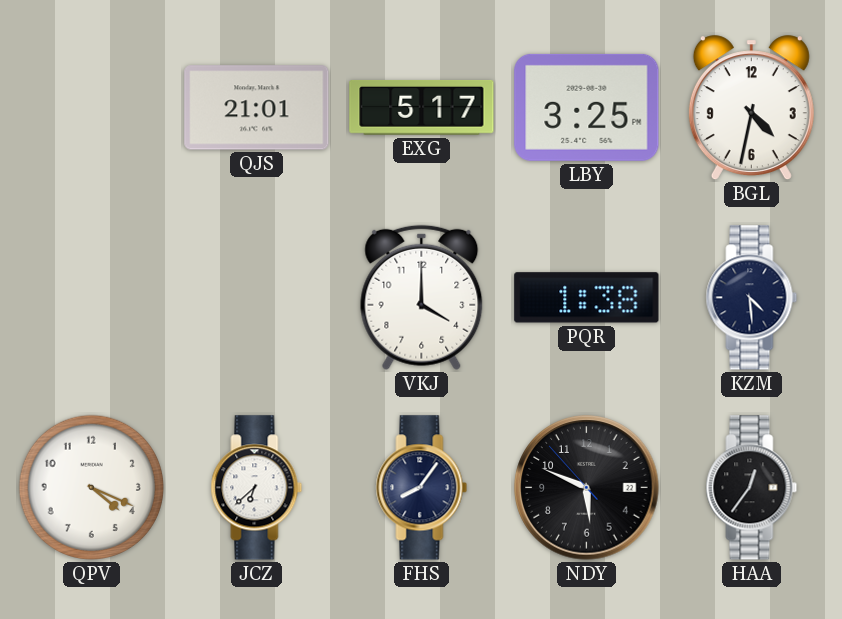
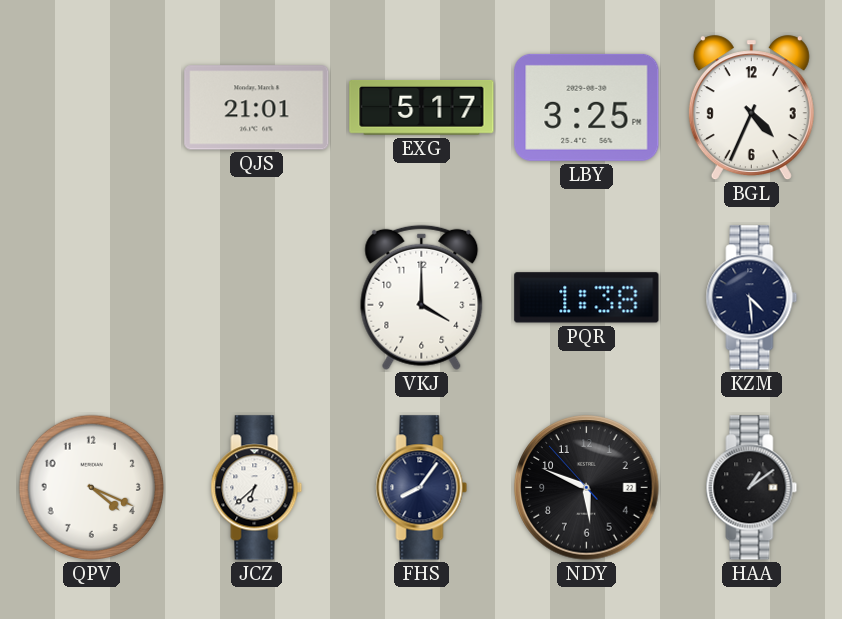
BGL: 4:32 -> 4:34 (751, 108)
HAA: 12:36 -> 1:09 (752, 488)
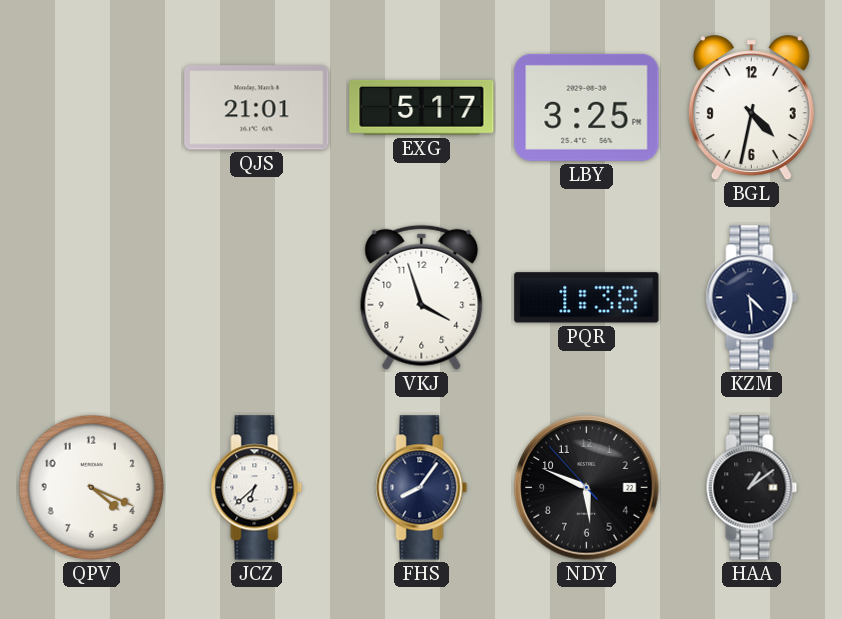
BGL: 4:34 -> 4:32 (751, 108)
VKJ: 4:00 -> 3:57 (422, 297)
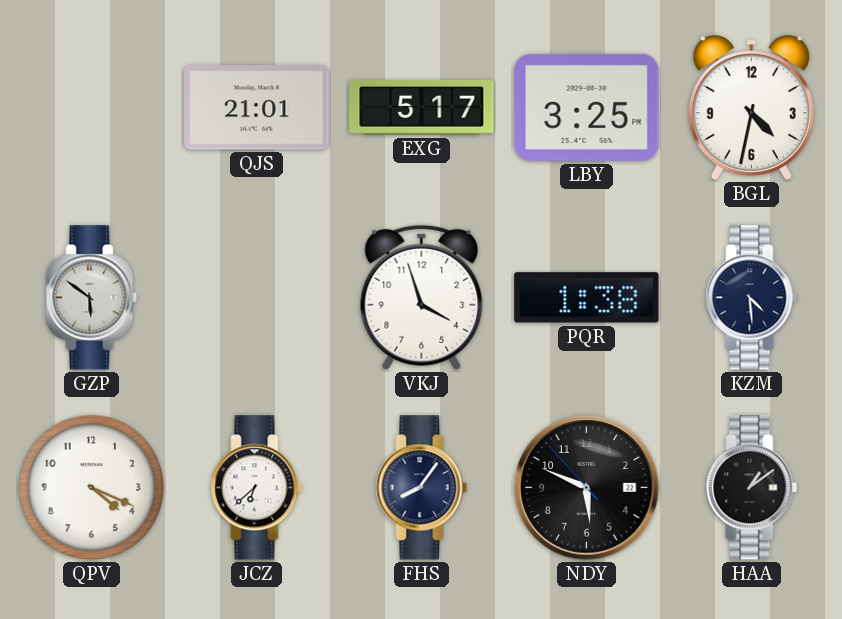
GZP: none -> 5:51 (92, 298)
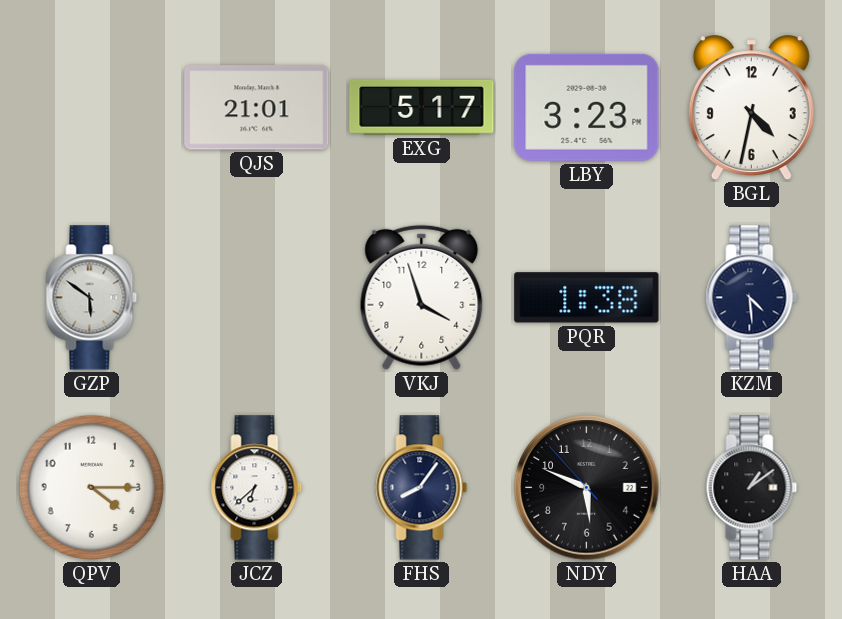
LBY: 3:25 -> 3:23 (587, 107)
QPV: 4:19 -> 4:15 (91, 487)
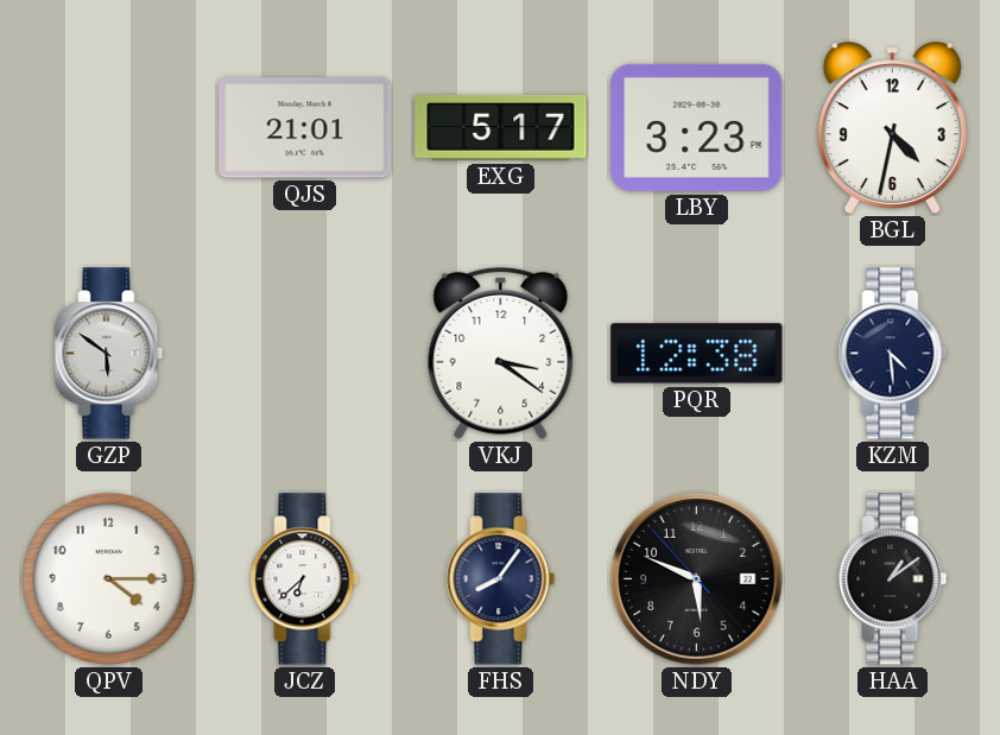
VKJ: 3:57 -> 3:21 (501, 353)
PQR: 1:38 -> 12:38 (697, 354)
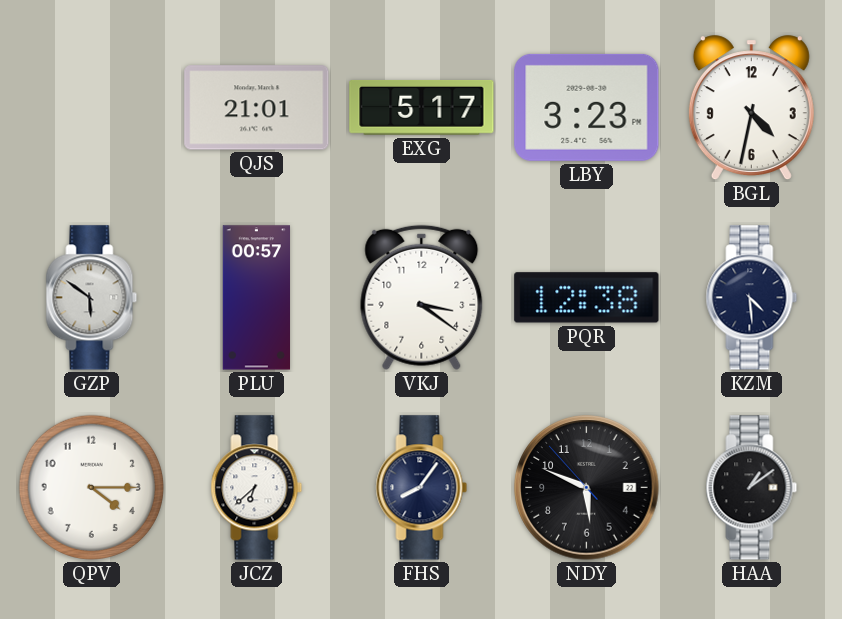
PLU: none -> 00:57 (256, 298)
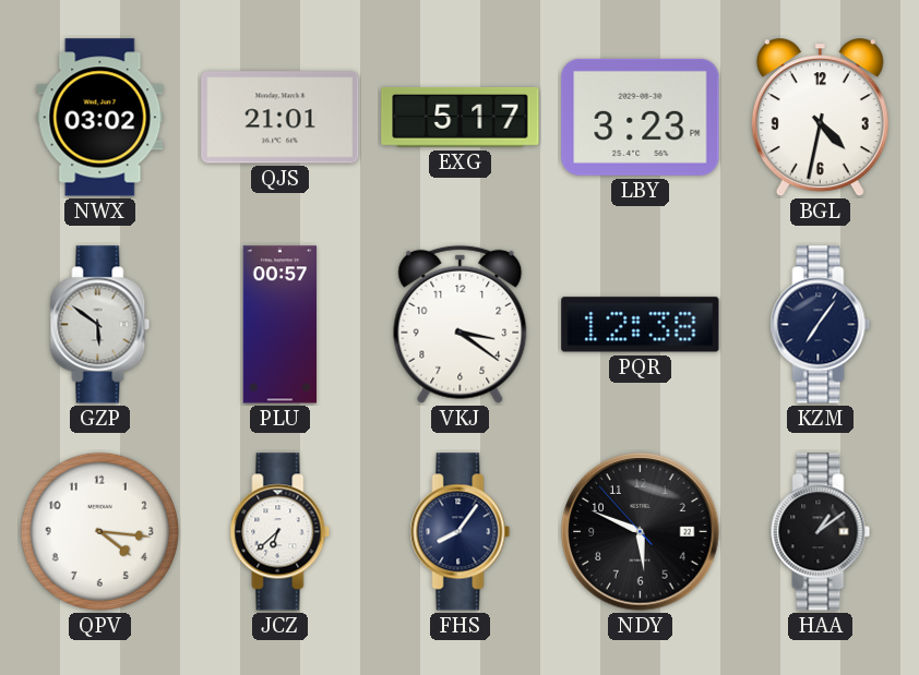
NWX: none -> 03:02 (100, 118)
KZM: 4:29 -> 7:06 (821, 325)
QPV: 4:15 -> 4:16 (99, 531)
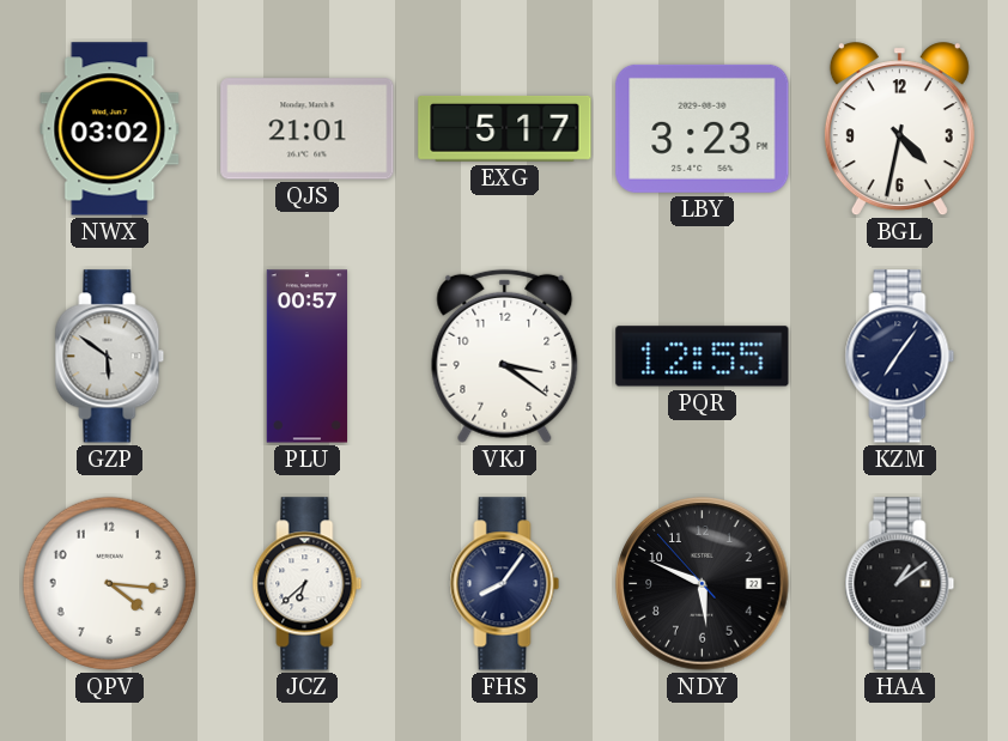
PQR: 12:38 -> 12:55 (703, 357)
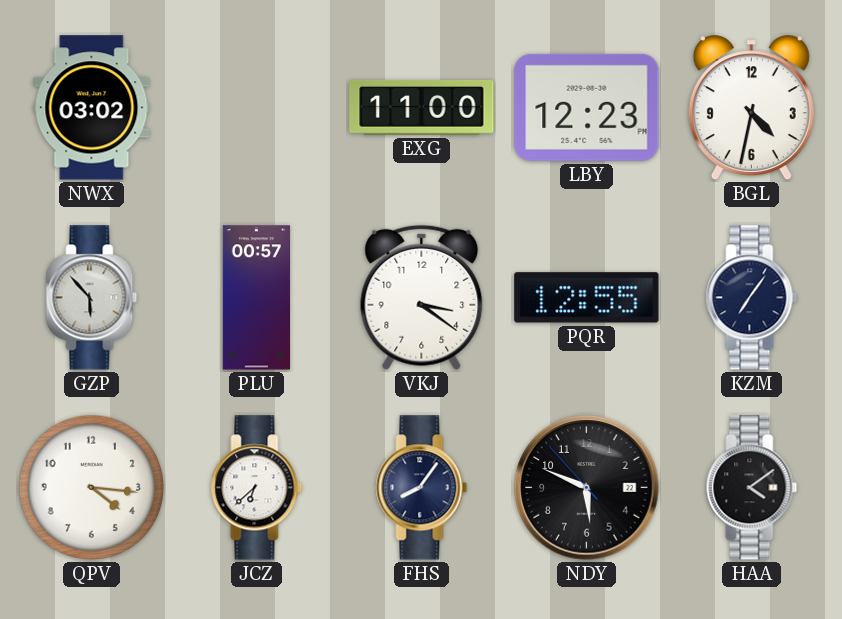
QJS: 21:01 -> none (308, 129)
EXG: 5:17 -> 11:00 (422, 107)
LBY: 3:23 -> 12:23 (587, 107)
GZP: 5:51 -> 5:53 (92, 298)
HAA: 1:09 -> 4:09 (752, 488)
